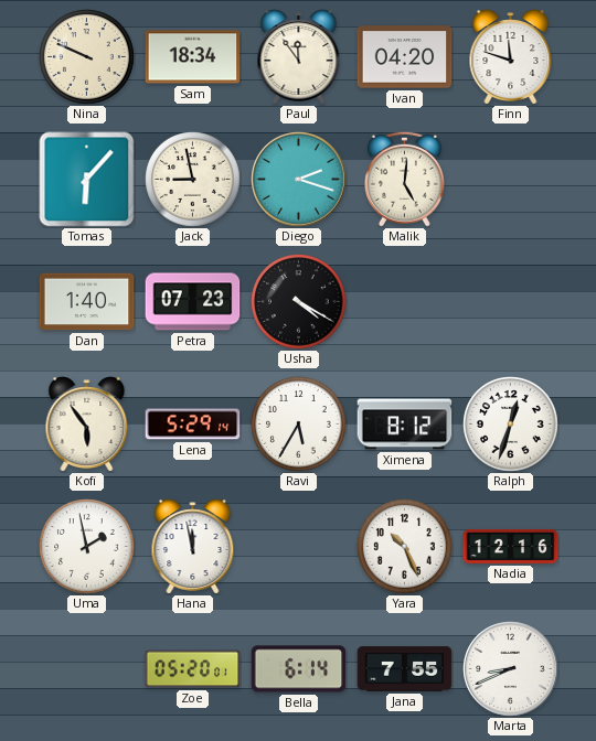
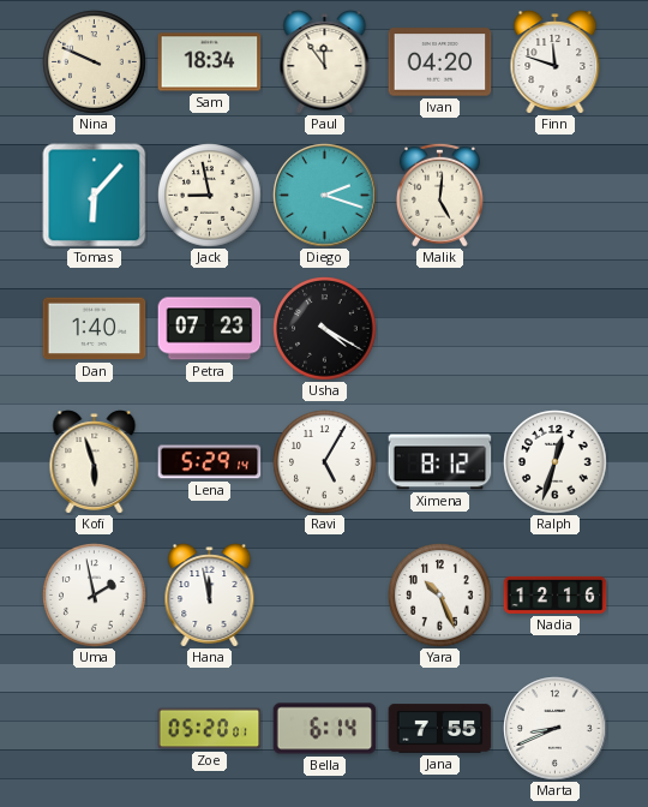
Kofi: 5:54 -> 5:57 (95, 462)
Ravi: 5:35 -> 5:05 (325, 462)
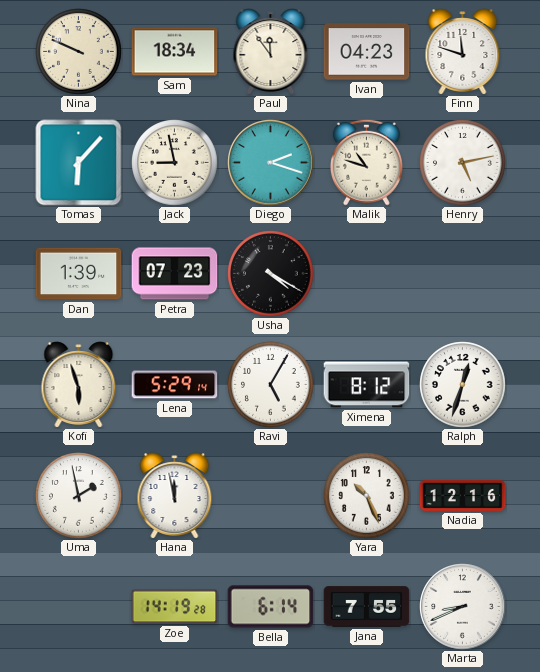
Ivan: 04:20 -> 04:23 (367, 52)
Malik: 5:01 -> 10:48 (366, 162)
Henry: none -> 5:13 (463, 163)
Dan: 1:40 -> 1:39 (79, 274)
Zoe: 05:20 -> 14:19 (175, 607)
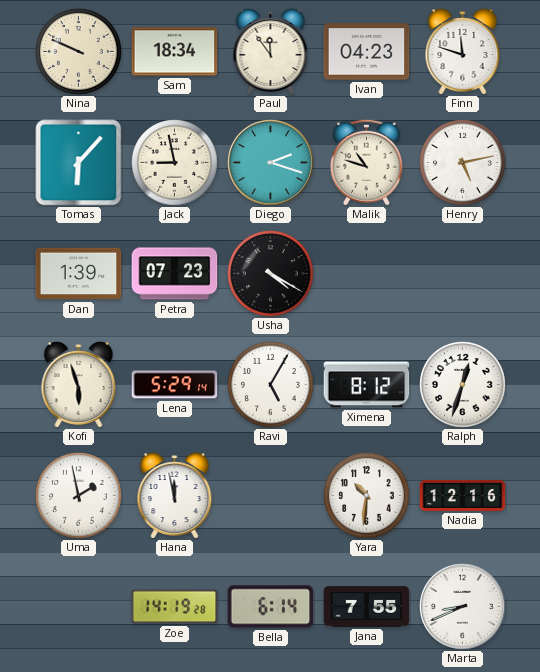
Yara: 10:26 -> 10:31 (367, 496)
